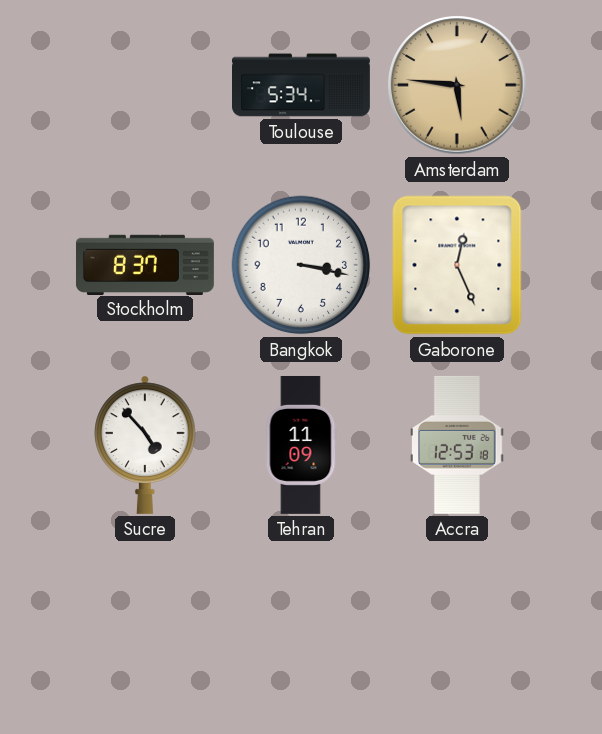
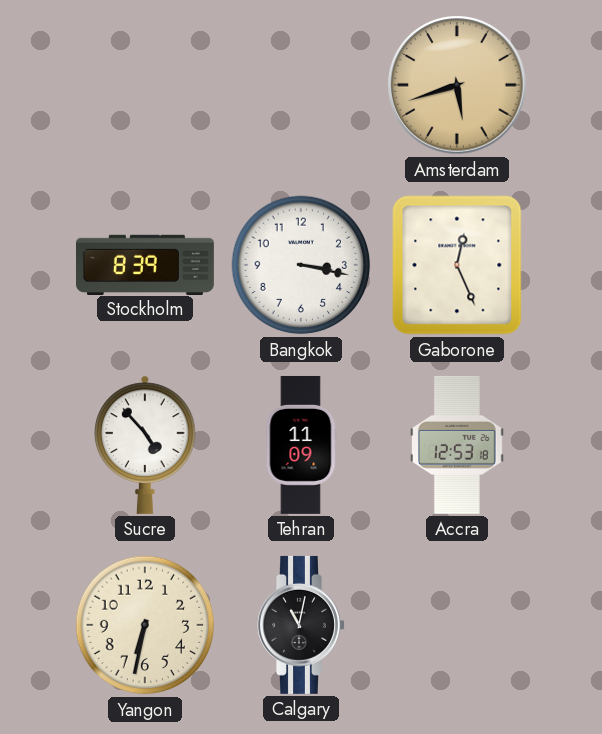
Toulouse: 5:34 -> none (302, 85)
Amsterdam: 5:46 -> 5:42 (457, 85)
Stockholm: 8:37 -> 8:39 (145, 264)
Yangon: none -> 6:32 (145, 625)
Calgary: none -> 11:02 (301, 625)
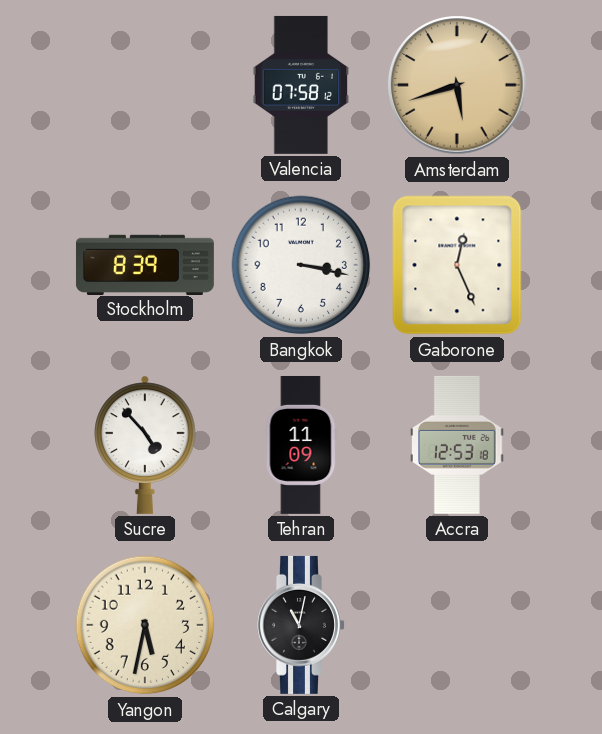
Valencia: none -> 07:58 (301, 85)
Yangon: 6:32 -> 5:32 (145, 625)
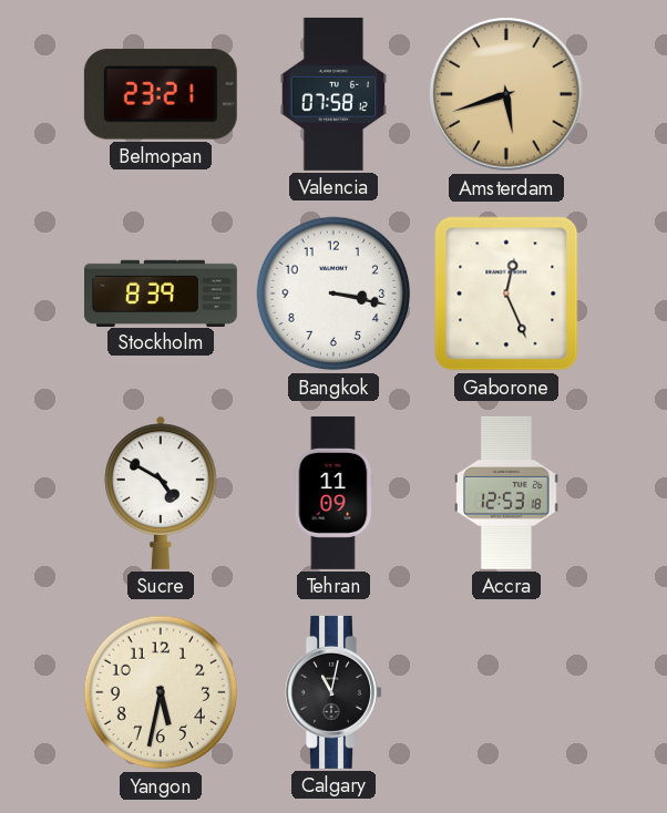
Belmopan: none -> 23:21 (161, 94)
Sucre: 4:53 -> 4:50 (161, 493)
